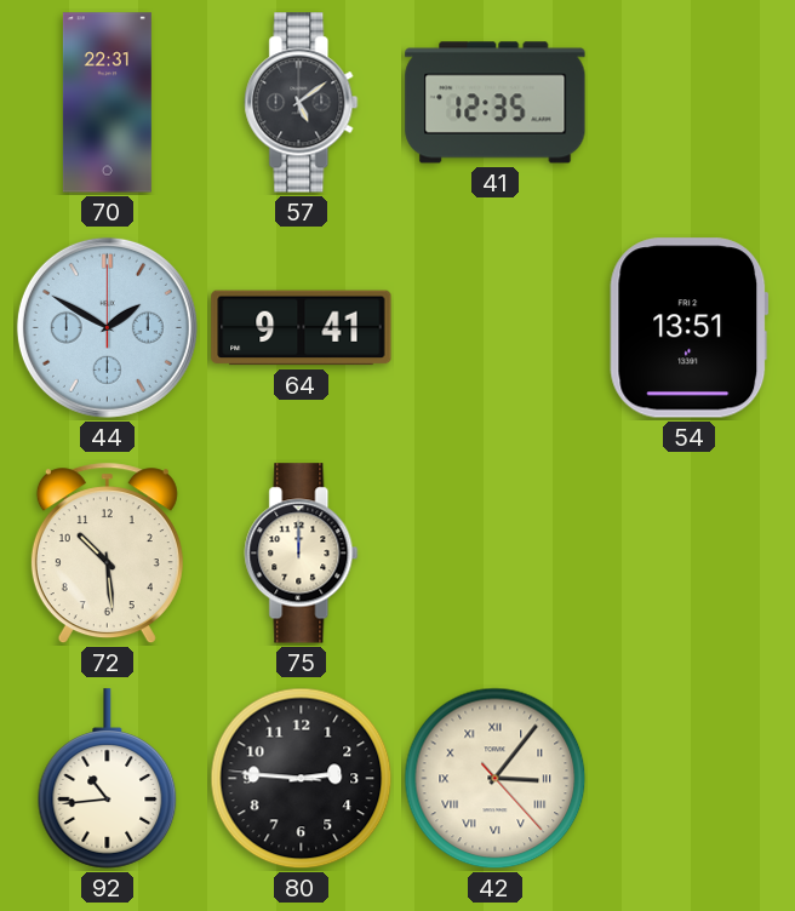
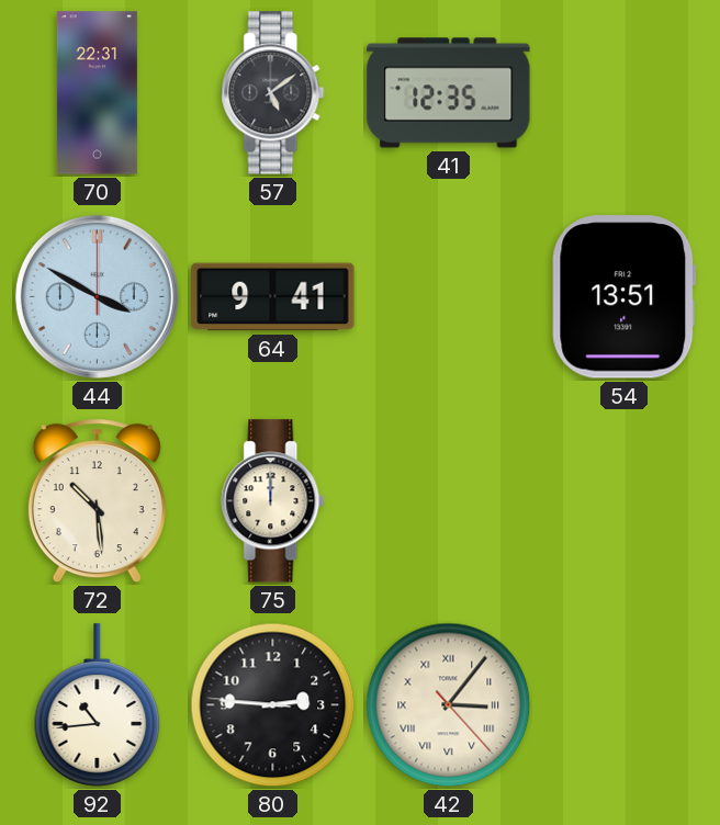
44: 1:50 -> 3:50 (97, 296)
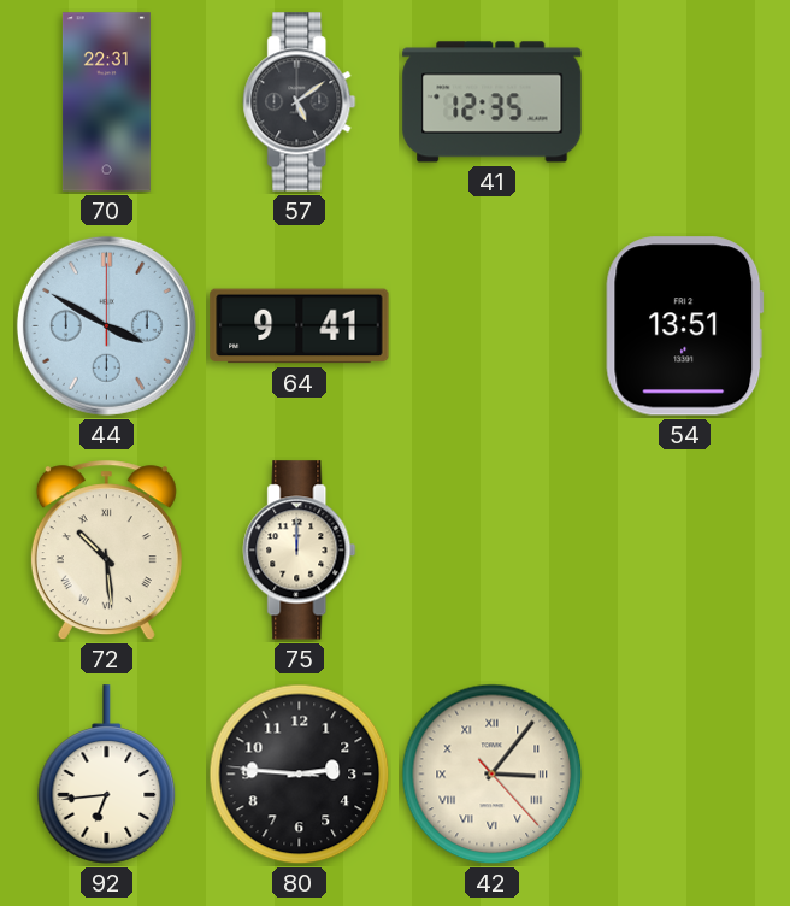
72 numerals: Arabic -> Roman (106, 551)
92: 10:44 -> 6:44 (107, 775)
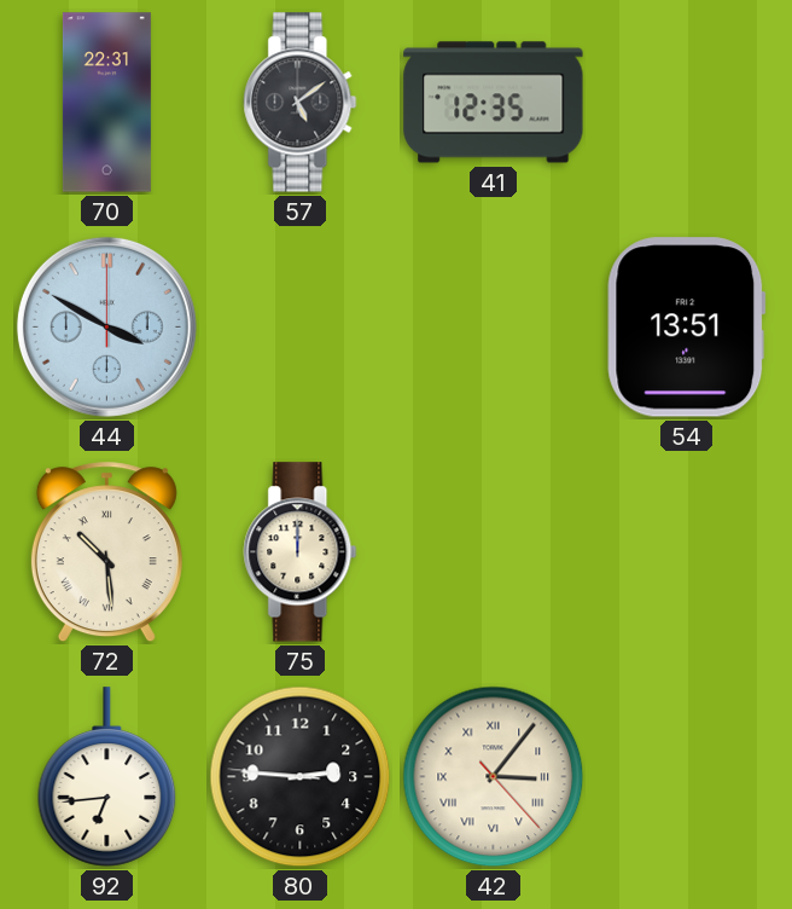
64: 9:41 -> none (300, 326)
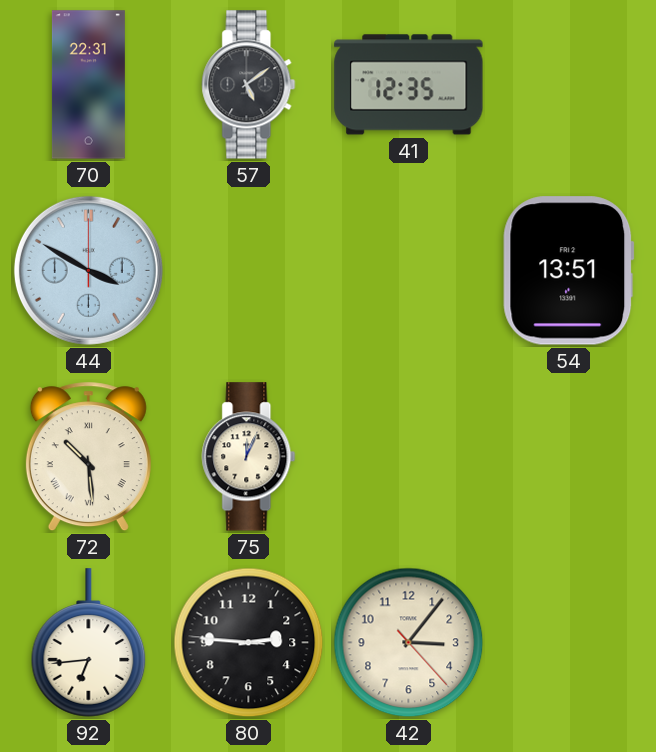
75: 12:00 -> 12:04 (249, 457)
42 numerals: Roman -> Arabic (409, 643)
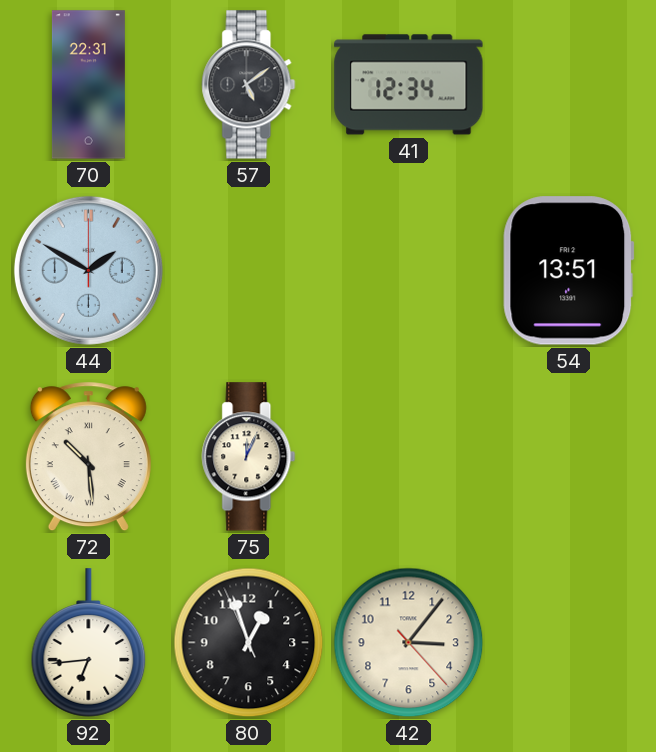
41: 12:35 -> 12:34 (409, 85)
44: 3:50 -> 1:50 (88, 270)
80: 2:45 -> 12:56 (249, 643)
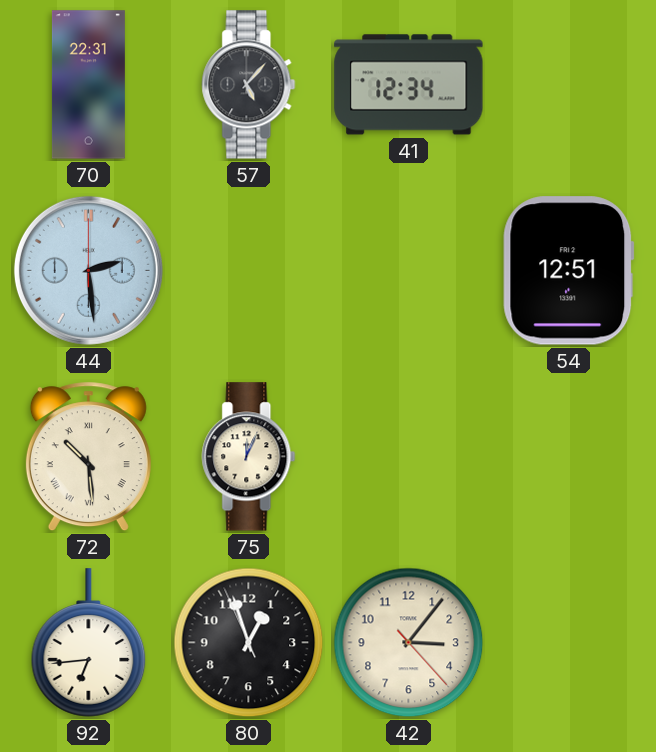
57: 5:09 -> 5:07 (249, 85)
44: 1:50 -> 2:29 (88, 270)
54: 13:51 -> 12:51 (569, 271)
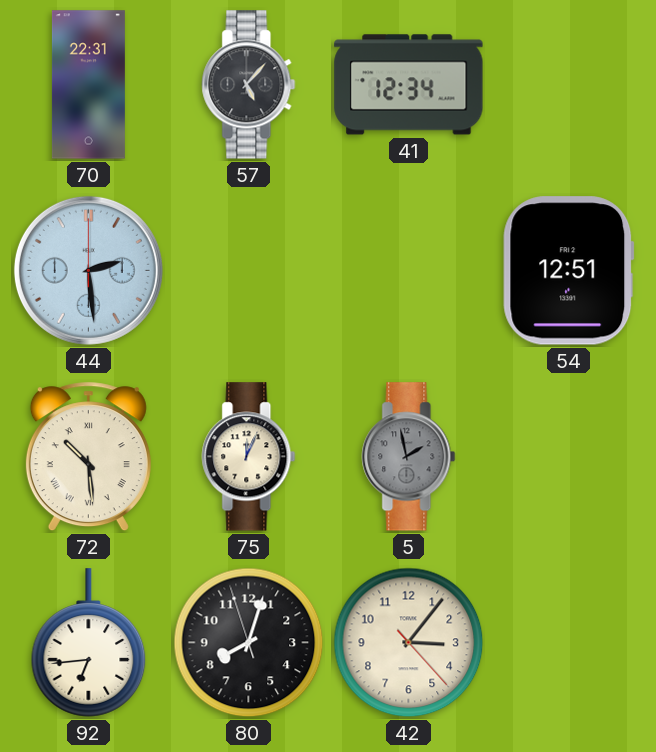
5: none -> 1:58 (409, 457)
80: 12:56 -> 8:02 (249, 643)
